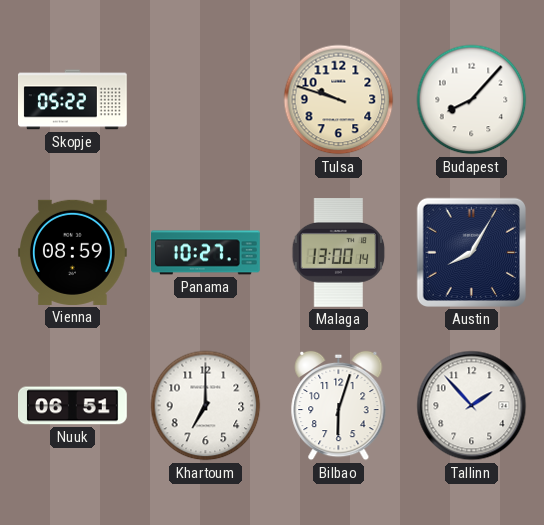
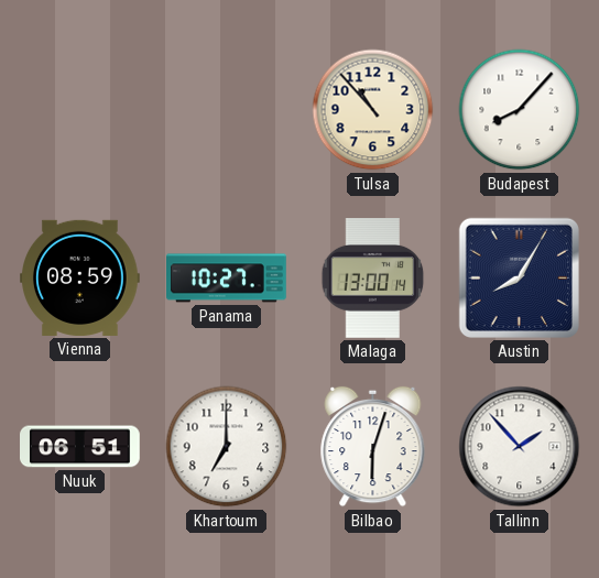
Skopje: 05:22 -> none (73, 100)
Tulsa: 9:48 -> 10:53 (373, 110)
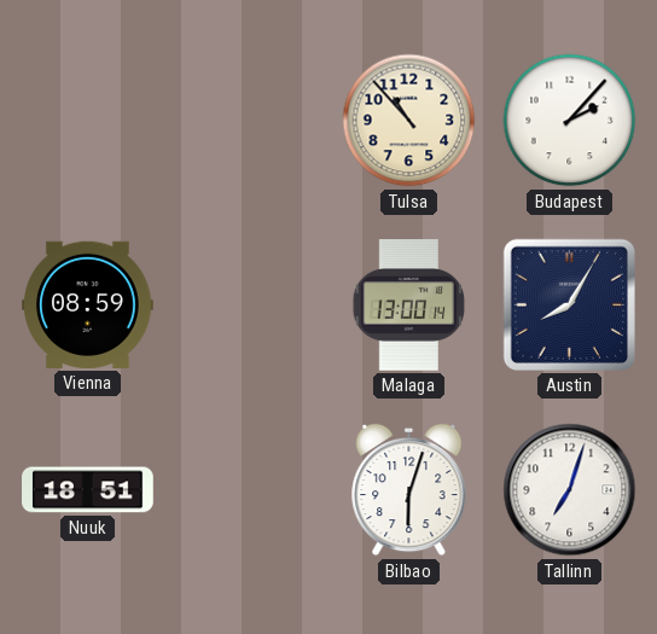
Budapest: 8:07 -> 2:07 (570, 121)
Panama: 10:27 -> none (227, 279)
Nuuk: 06:51 -> 18:51 (88, 490)
Khartoum: 7:00 -> none (227, 447)
Tallinn: 1:53 -> 7:03 (570, 490)
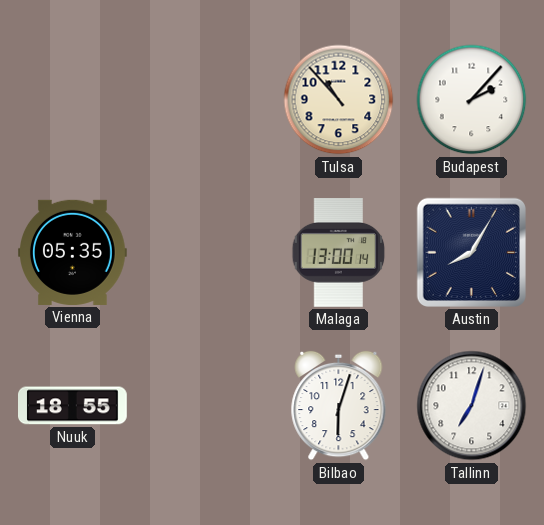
Vienna: 08:59 -> 05:35 (73, 252)
Nuuk: 18:51 -> 18:55 (73, 406)
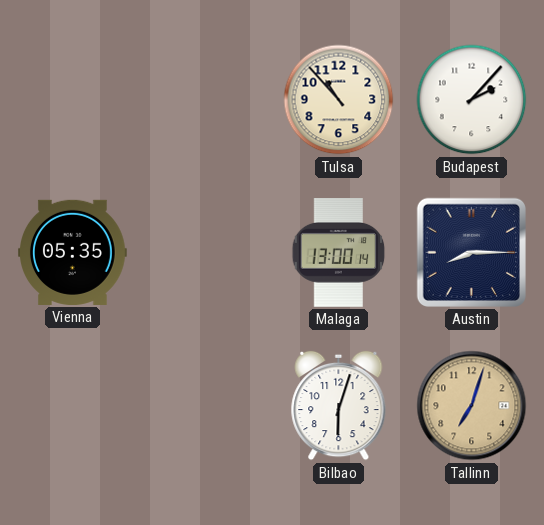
Austin: 8:05 -> 8:15 (471, 252)
Nuuk: 18:55 -> none (73, 406)
Tallinn dial: white -> champagne (472, 406)
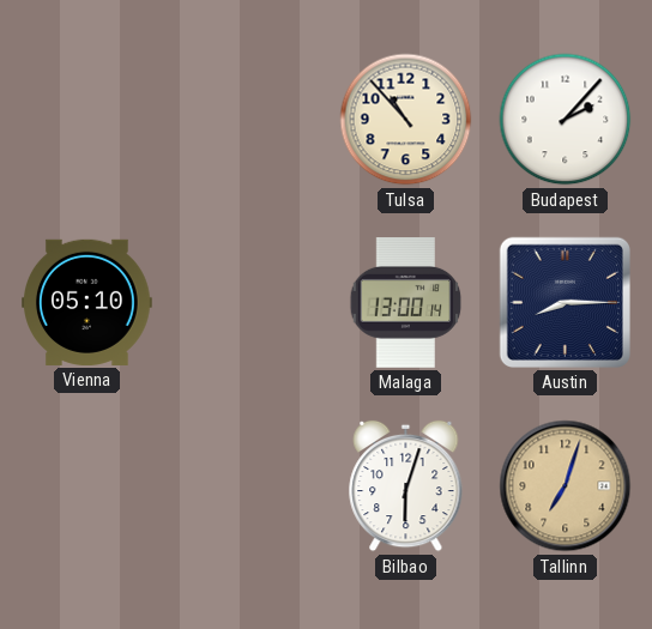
Vienna: 05:35 -> 05:10 (87, 302)
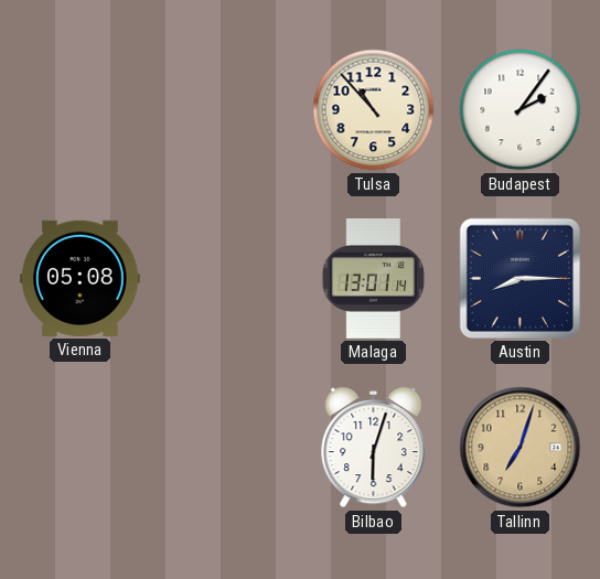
Budapest: 2:07 -> 2:06 (521, 110)
Vienna: 05:10 -> 05:08 (81, 278)
Malaga: 13:00 -> 13:01 (374, 279)
